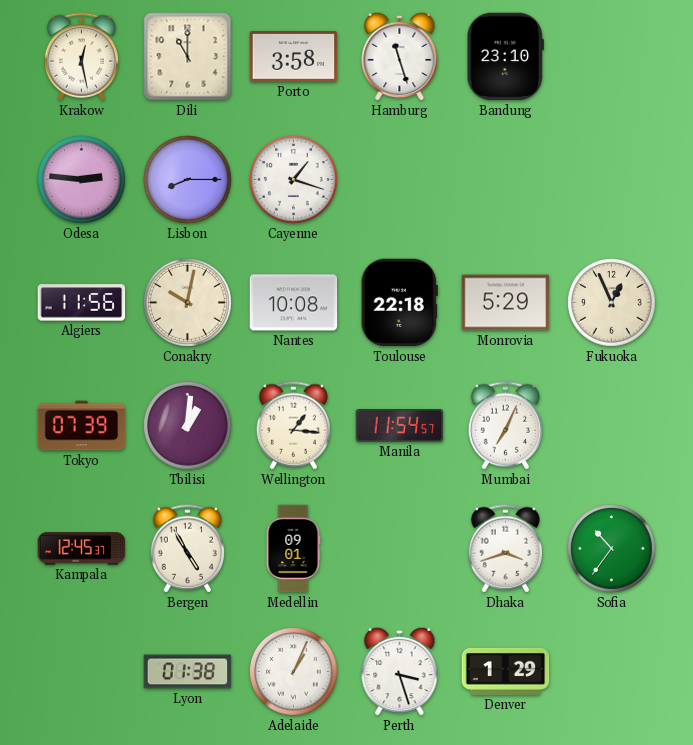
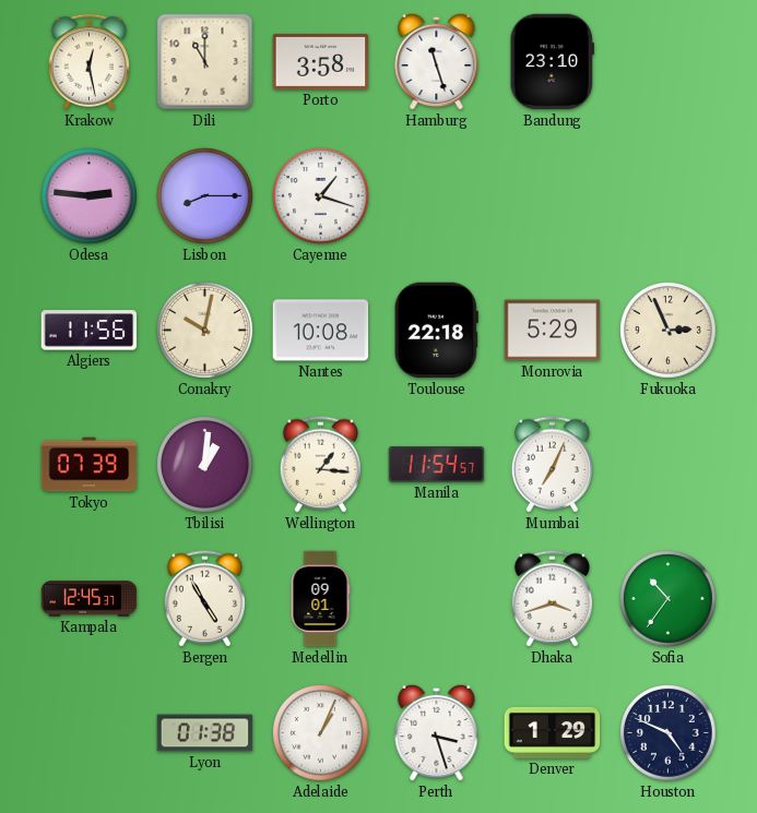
Fukuoka: 12:56 -> 2:56 (669, 331)
Houston: none -> 4:49 (669, 733)
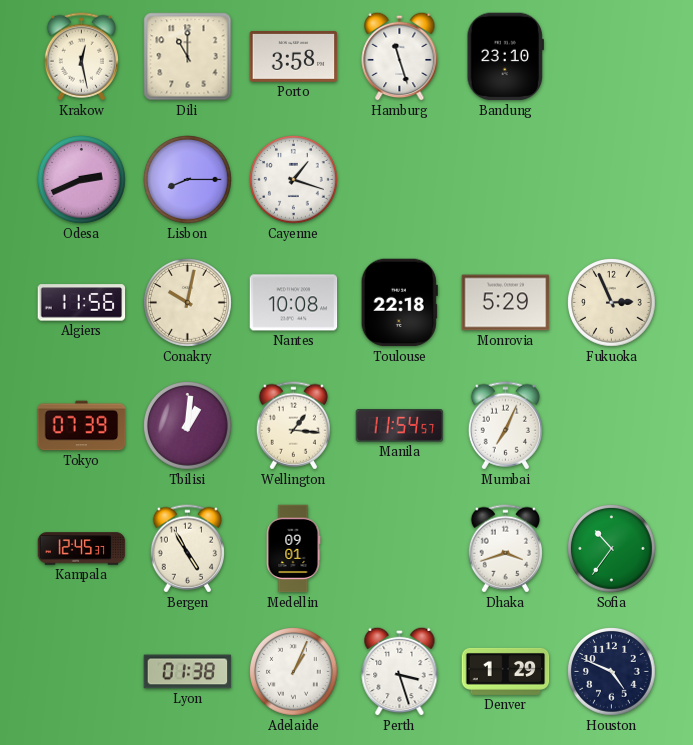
Odesa: 2:46 -> 2:41 (82, 180)
